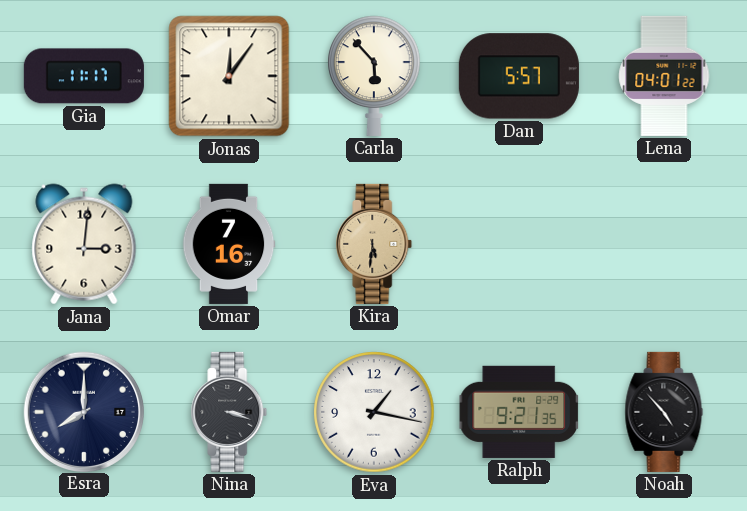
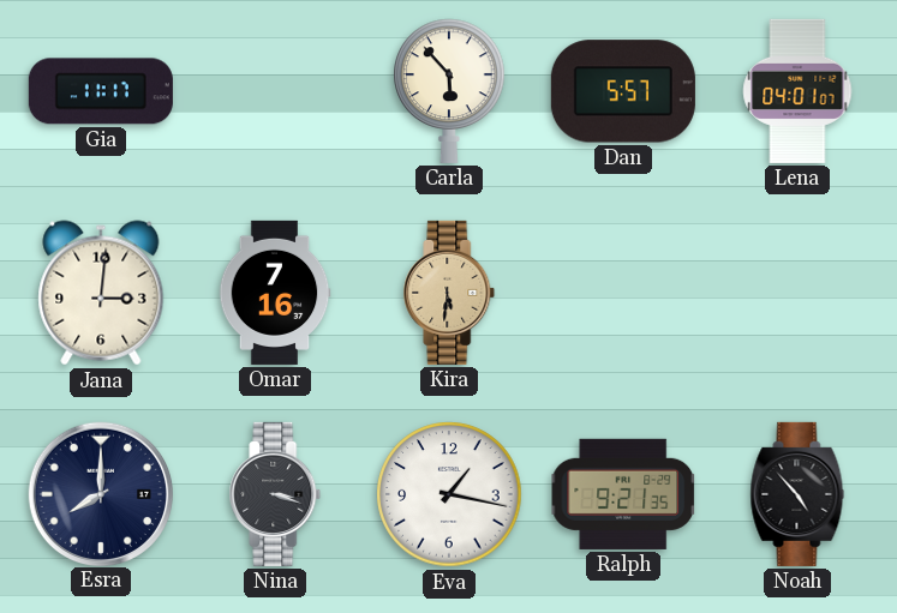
Jonas: 12:06 -> none (229, 76)
Lena: 04:01:22 -> 04:01:07 (797, 91)
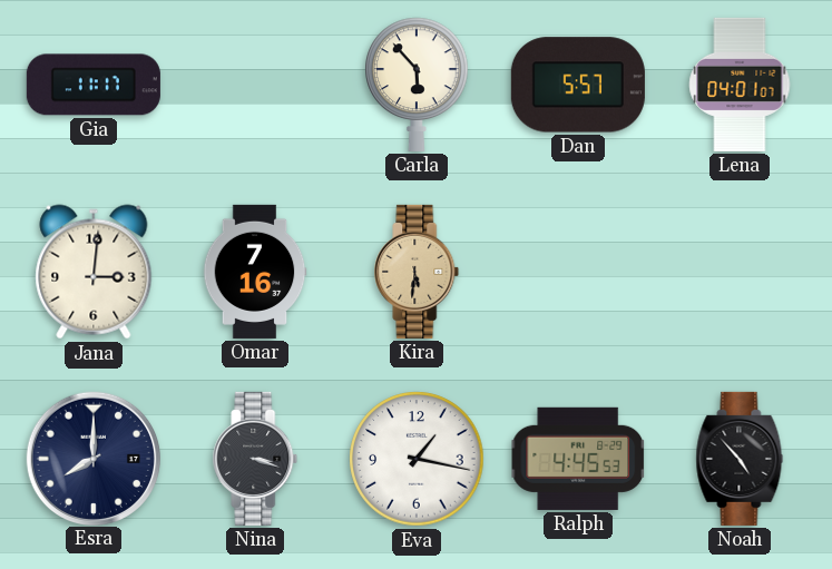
Ralph: 9:21 -> 4:45 (578, 459)
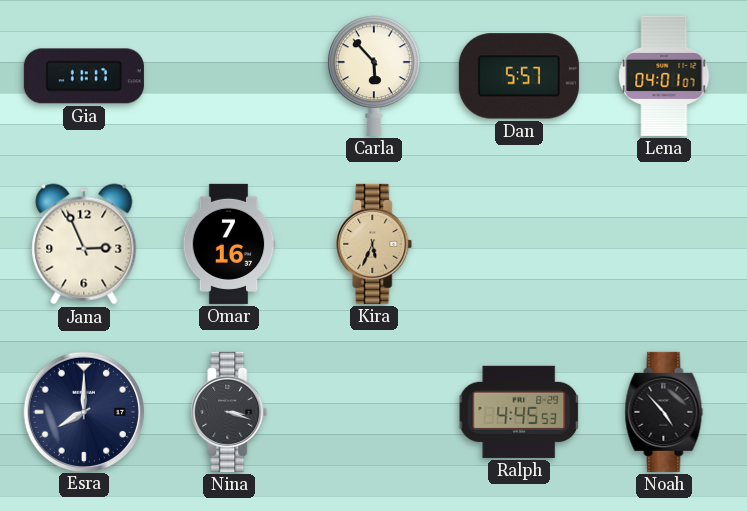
Jana: 3:01 -> 2:56 (84, 244)
Kira: 5:31 -> 5:34 (374, 244)
Eva: 1:17 -> none (417, 459)
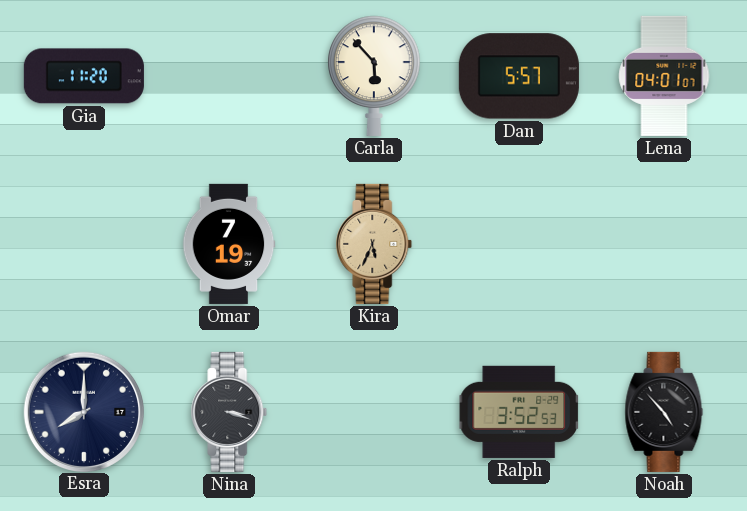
Gia: 11:17 -> 11:20 (84, 76)
Jana: 2:56 -> none (84, 244)
Omar: 7:16 -> 7:19 (229, 244)
Ralph: 4:45 -> 3:52 (519, 412)
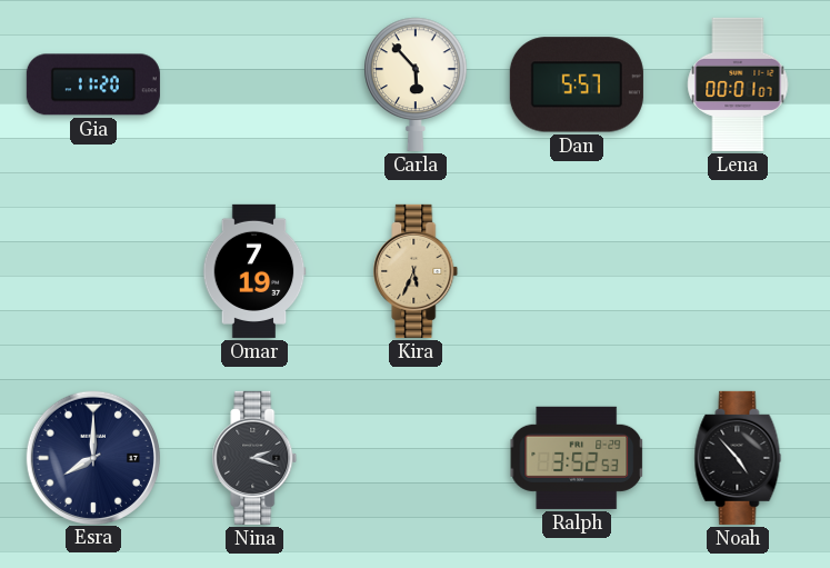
Lena: 04:01 -> 00:01 (738, 84)
Nina: 3:18 -> 2:18 (254, 458)
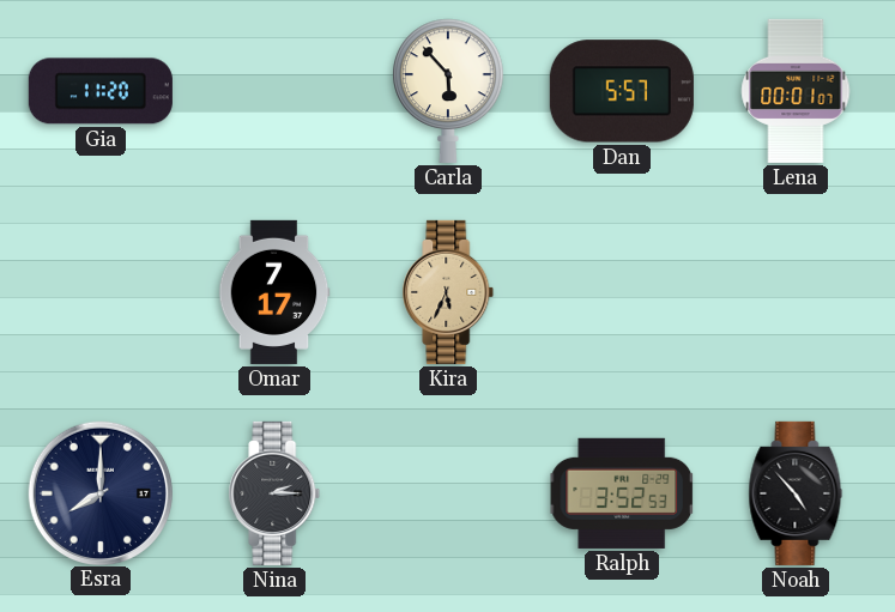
Omar: 7:19 -> 7:17 (274, 292)
Nina: 2:18 -> 2:15 (274, 493)
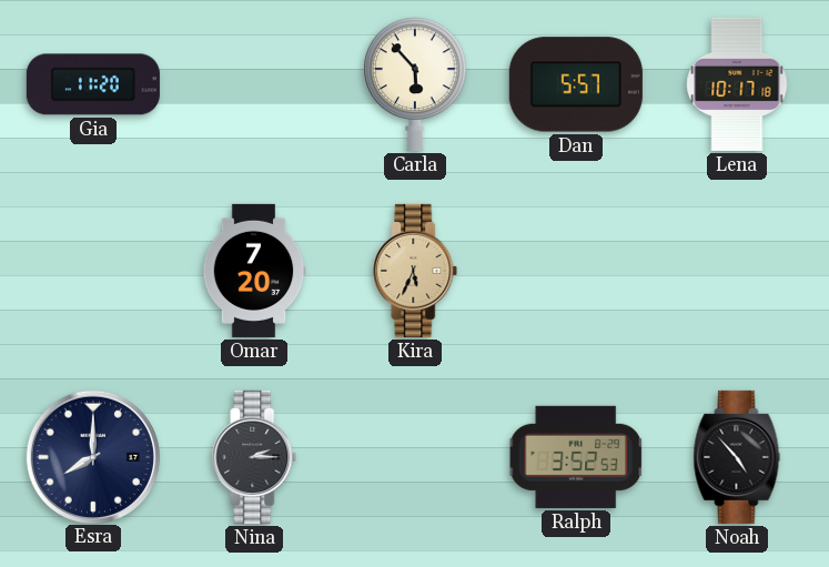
Lena: 00:01 -> 10:17 (737, 84)
Omar: 7:17 -> 7:20 (254, 271)
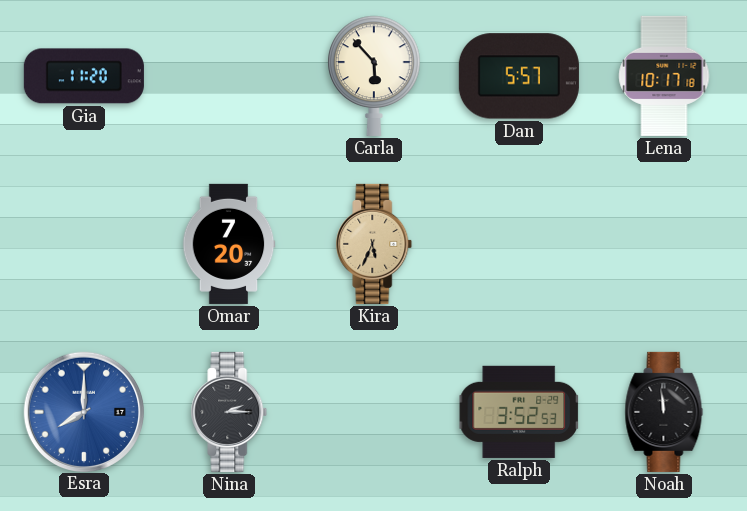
Esra dial: navy -> blue (83, 411)
Noah: 4:53 -> 11:59 (664, 412)
